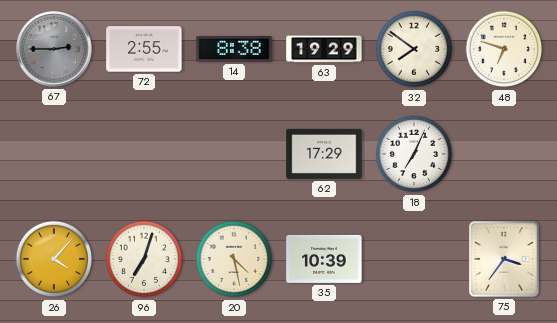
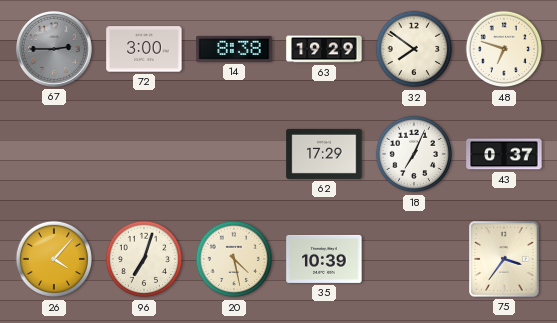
72: 2:55 -> 3:00 (144, 49)
43: none -> 0:37 (504, 154)
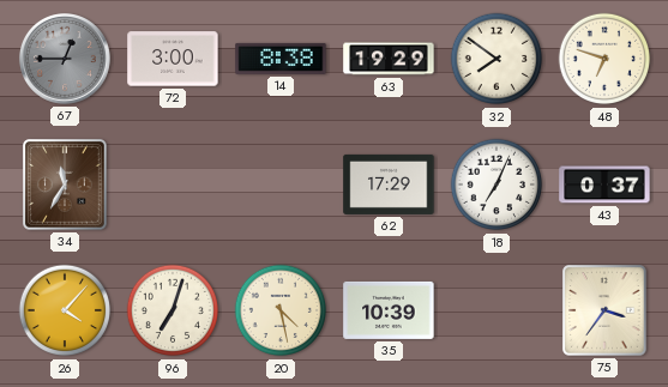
67: 2:45 -> 12:45 (65, 59)
34: none -> 11:35 (65, 185)
